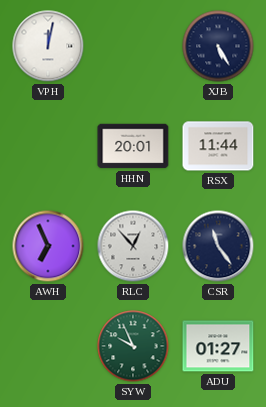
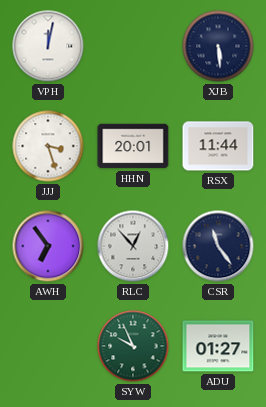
XJB: 5:25 -> 5:29 (218, 46)
JJJ: none -> 3:27 (48, 146)
AWH: 6:56 -> 6:54 (48, 246)
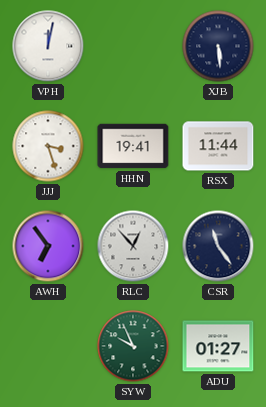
HHN: 20:01 -> 19:41 (133, 146)
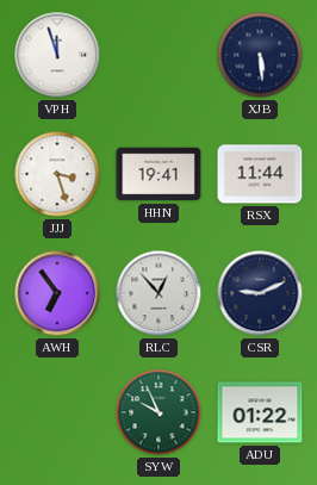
VPH: 12:02 -> 11:57 (57, 55)
CSR: 11:24 -> 9:11 (260, 293)
ADU: 01:27 -> 01:22 (260, 412)
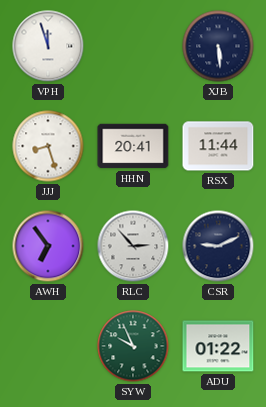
JJJ: 3:27 -> 8:27 (48, 146)
HHN: 19:41 -> 20:41 (133, 146)
RLC: 12:53 -> 2:53 (133, 246)
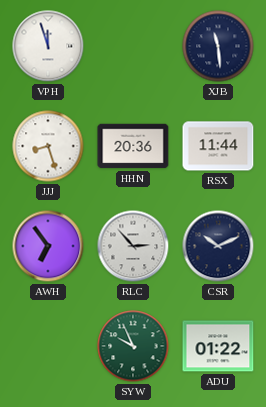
XJB: 5:29 -> 11:29 (218, 46)
HHN: 20:41 -> 20:36 (133, 146)
CSR: 9:11 -> 10:11 (218, 246)
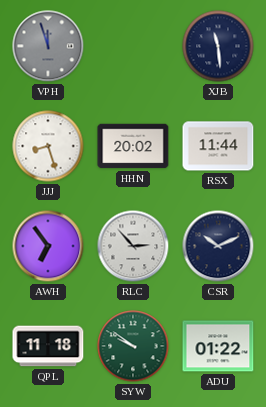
VPH dial: white -> grey (48, 46)
HHN: 20:36 -> 20:02 (133, 146)
QPL: none -> 11:18 (48, 346)
SYW: 9:56 -> 9:51 (133, 346)
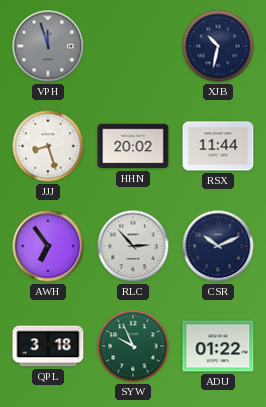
XJB: 11:29 -> 10:32 (218, 46)
QPL: 11:18 -> 3:18 (48, 346)
SYW: 9:51 -> 9:56 (133, 346)
